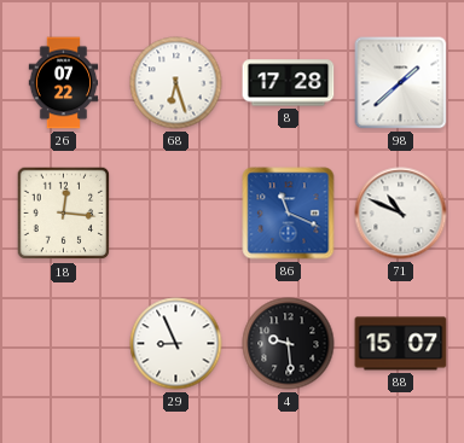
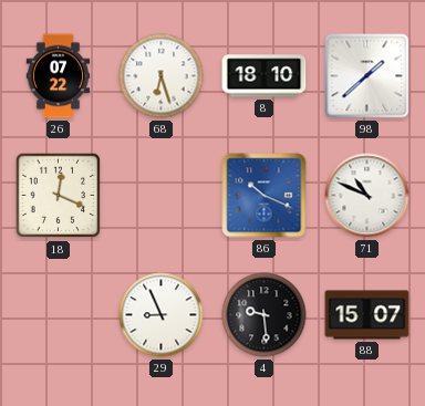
8: 17:28 -> 18:10 (265, 76)
18: 12:16 -> 12:19 (59, 196)
86: 11:19 -> 10:19 (265, 196)
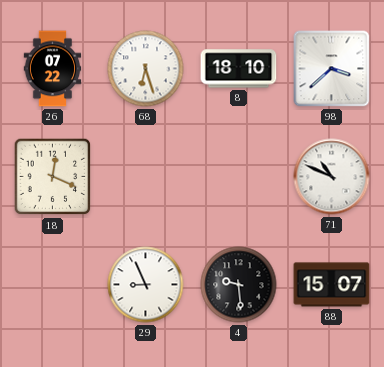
98: 1:38 -> 3:38 (332, 69)
86: 10:19 -> none (265, 196)
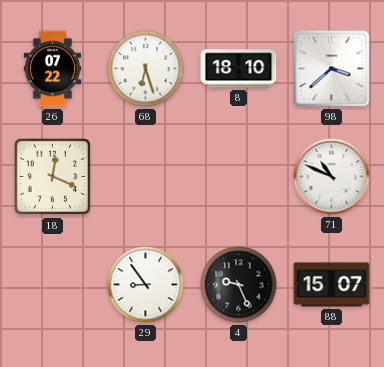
29: 8:56 -> 8:54 (146, 285)
4: 9:29 -> 9:26 (239, 285)
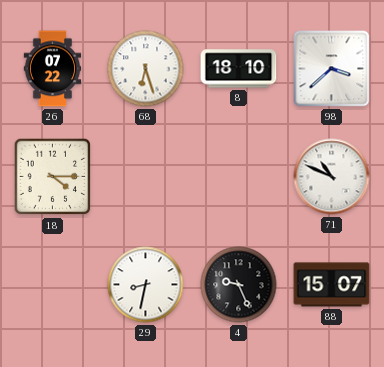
18: 12:19 -> 4:15 (53, 177)
29: 8:54 -> 8:32 (146, 285)
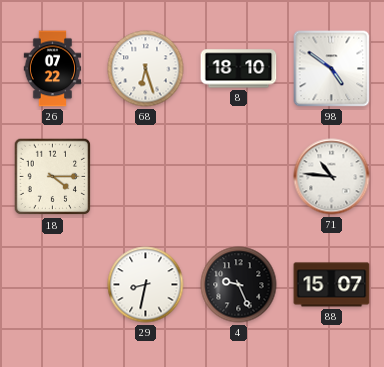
98: 3:38 -> 4:51 (332, 69)
71: 10:49 -> 10:46 (332, 177)
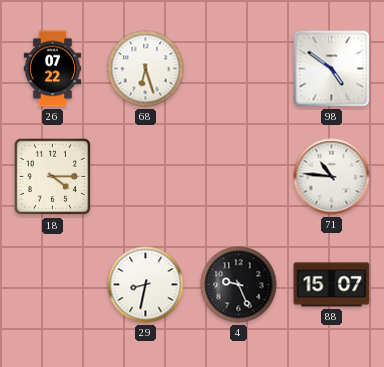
8: 18:10 -> none (239, 69)
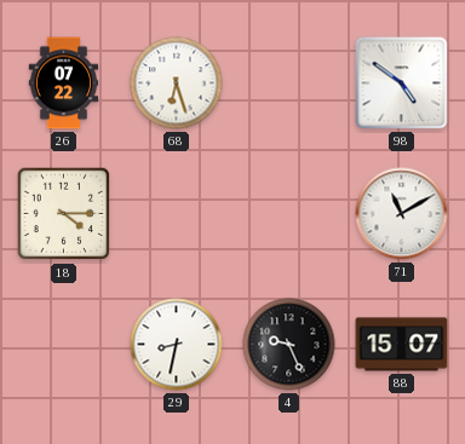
71: 10:46 -> 11:10 (402, 214)
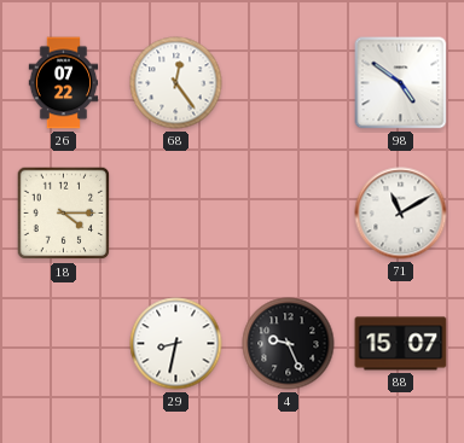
68: 6:27 -> 12:24 (176, 83)
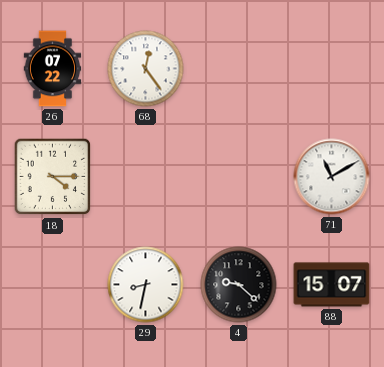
98: 4:51 -> none (401, 83)
4: 9:26 -> 9:22 (239, 285)
